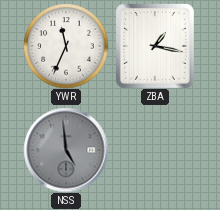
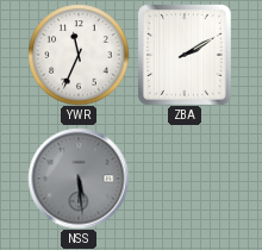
ZBA: 1:17 -> 2:10 (186, 55)
NSS: 4:59 -> 5:29 (79, 179)
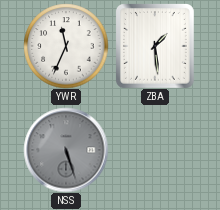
ZBA: 2:10 -> 1:29 (156, 46)
NSS: 5:29 -> 5:27 (66, 150)
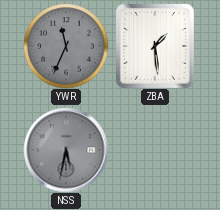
YWR dial: white -> grey (66, 46)
NSS: 5:27 -> 5:32 (66, 150)
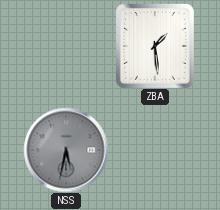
YWR: 11:34 -> none (66, 46)
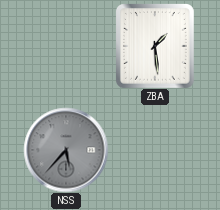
NSS: 5:32 -> 5:37 (66, 150)
